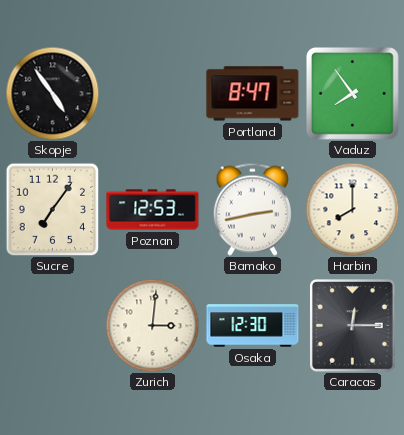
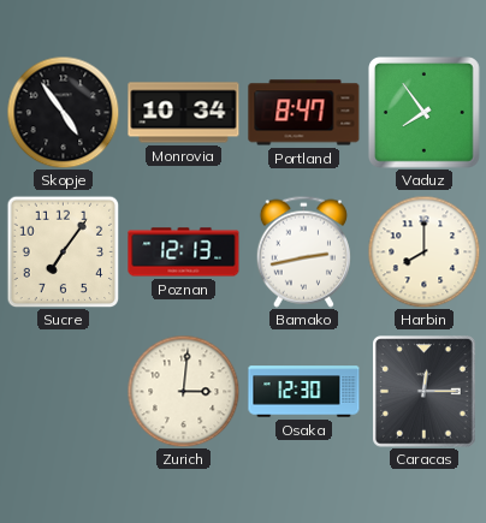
Monrovia: none -> 10:34 (184, 113)
Poznan: 12:53 -> 12:13 (184, 252)
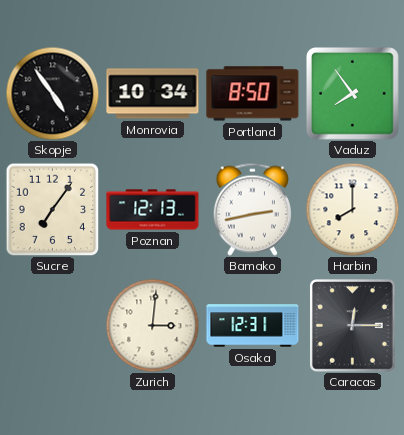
Portland: 8:47 -> 8:50 (253, 94)
Osaka: 12:30 -> 12:31 (253, 326)
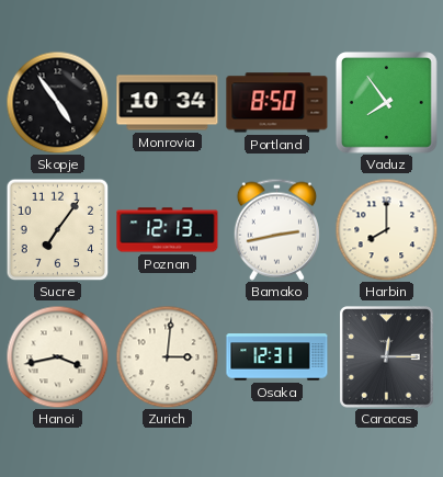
Hanoi: none -> 3:43 (57, 356)
